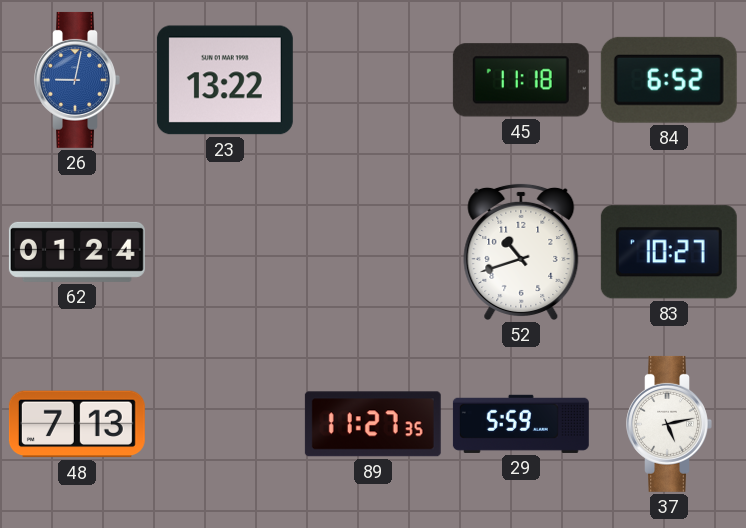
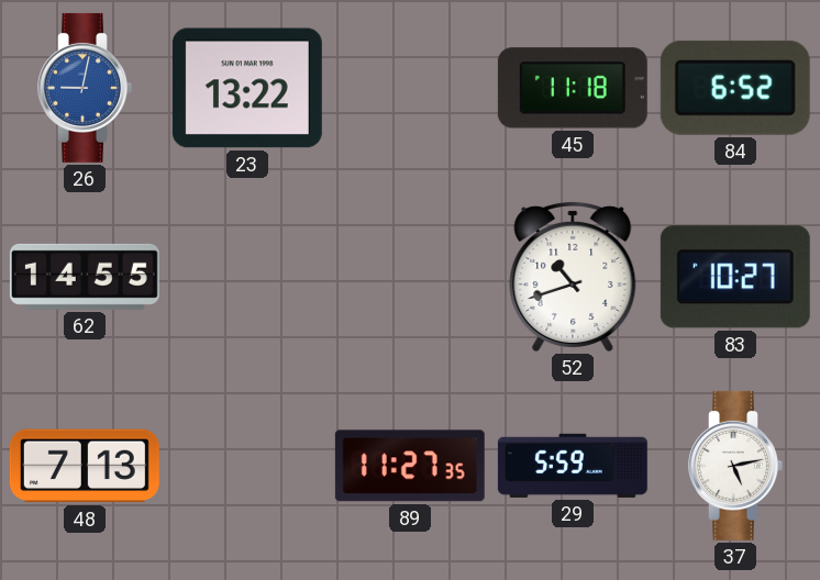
62: 01:24 -> 14:55 (85, 277)
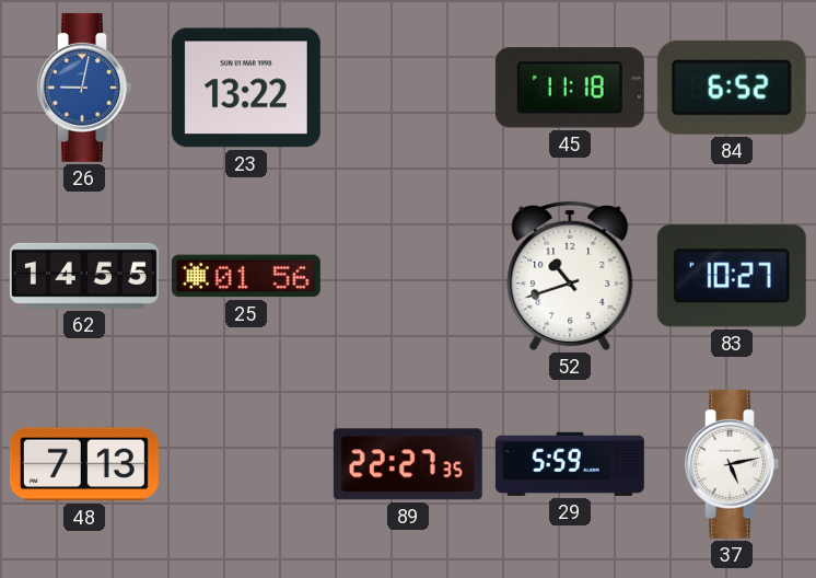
25: none -> 01:56 (246, 276)
89: 11:27 -> 22:27 (408, 464)
